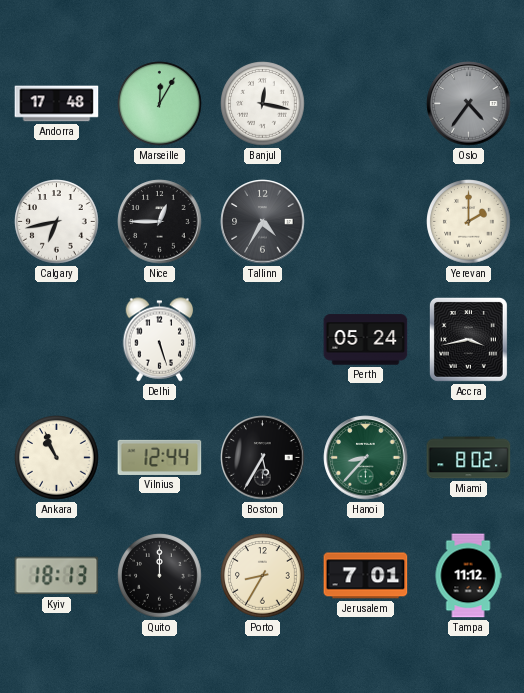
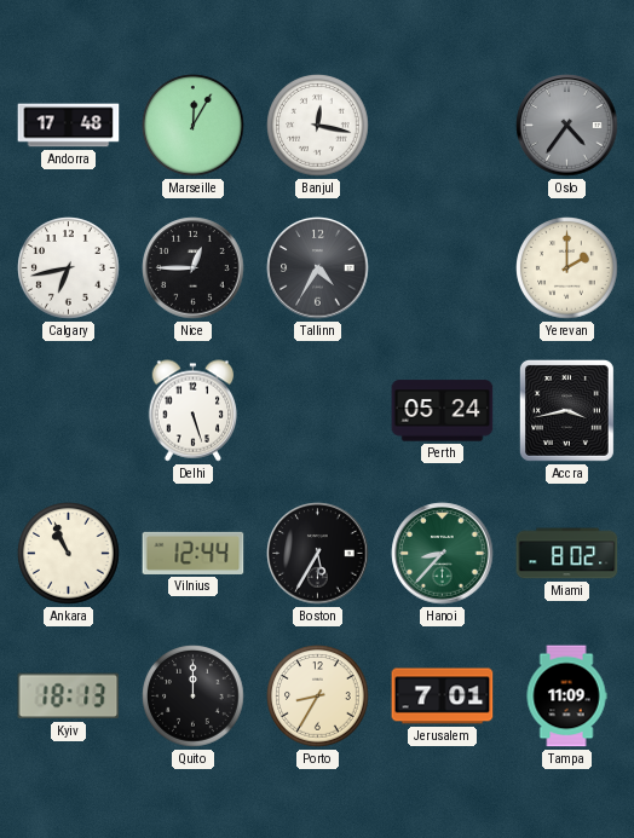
Tampa: 11:12 -> 11:09 (566, 697)
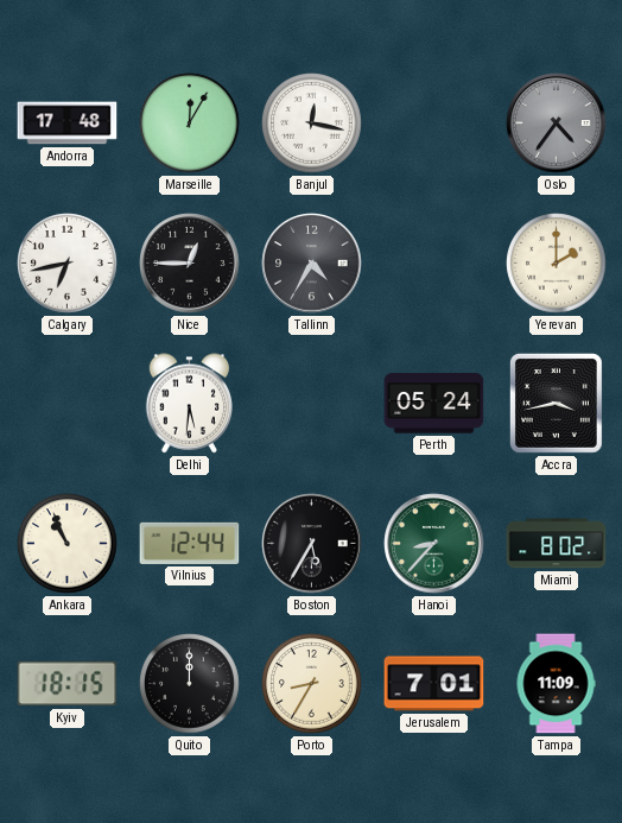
Delhi: 5:27 -> 5:31 (190, 404)
Kyiv: 18:13 -> 18:15 (68, 684)
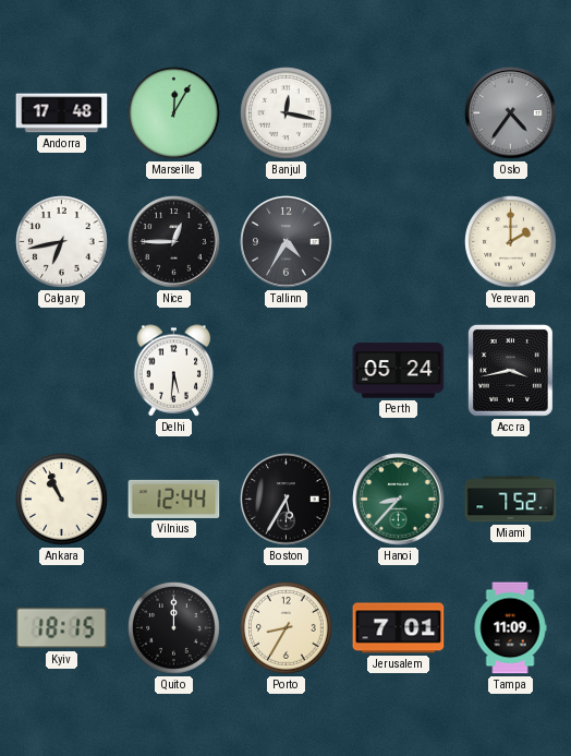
Miami: 8:02 -> 7:52 (511, 500)
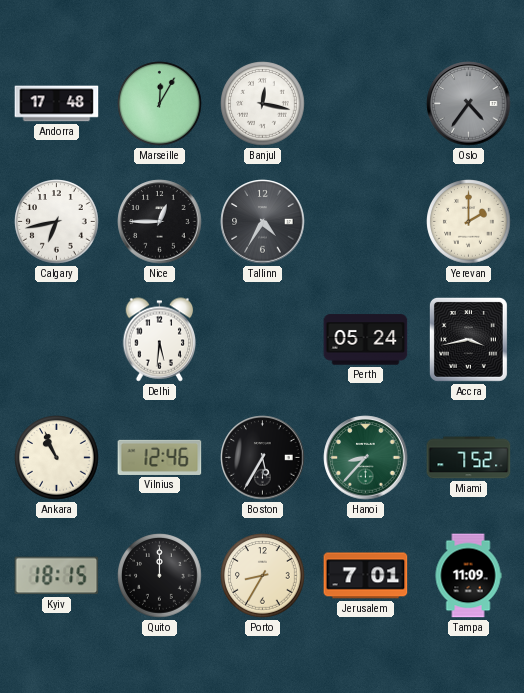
Vilnius: 12:44 -> 12:46 (160, 457)
